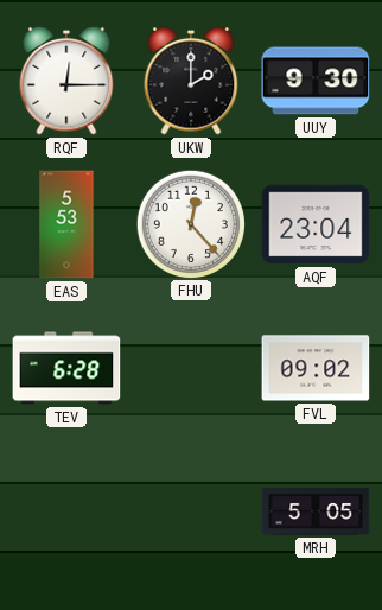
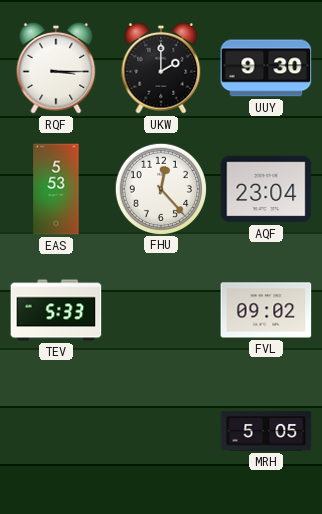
RQF: 12:15 -> 3:15 (56, 68)
TEV: 6:28 -> 5:33 (56, 310)
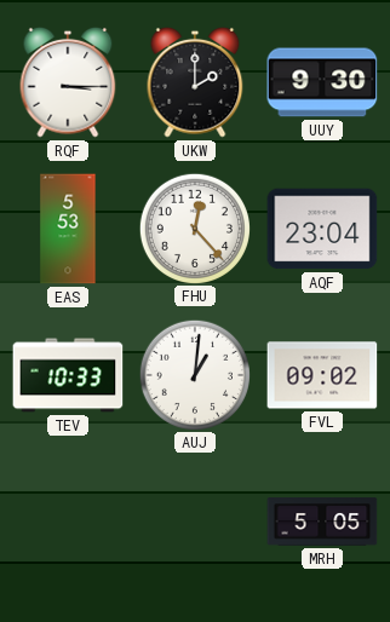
TEV: 5:33 -> 10:33 (68, 375)
AUJ: none -> 1:01 (194, 374)
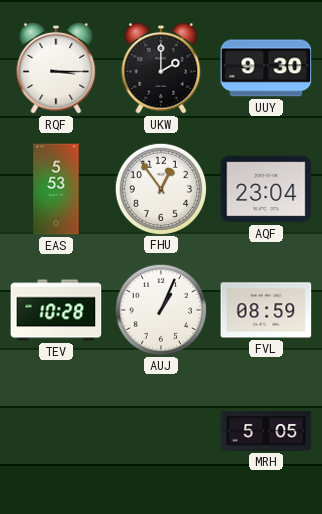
FHU: 12:23 -> 12:54 (160, 188)
TEV: 10:33 -> 10:28 (56, 310)
AUJ: 1:01 -> 1:04 (160, 309)
FVL: 09:02 -> 08:59 (266, 310)
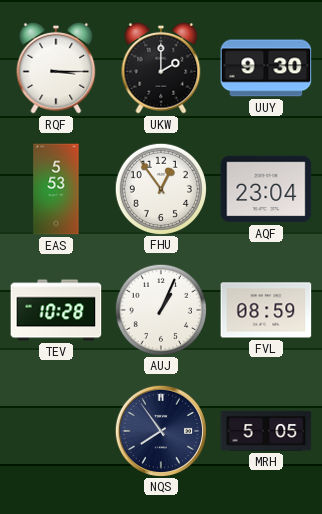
NQS: none -> 7:54 (160, 430)
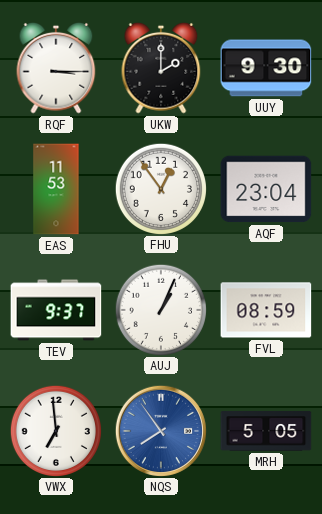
EAS: 5:53 -> 11:53 (56, 189)
TEV: 10:28 -> 9:37 (56, 310)
VWX: none -> 6:59 (55, 430)
NQS dial: navy -> blue (160, 430)
